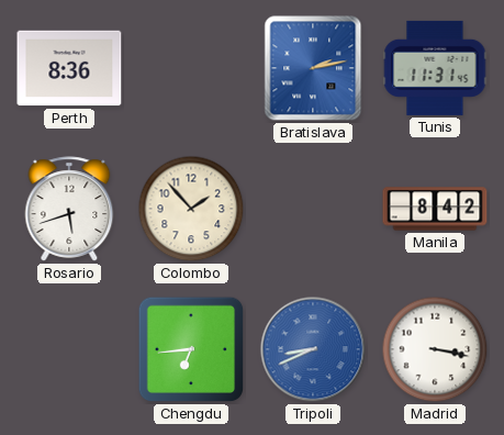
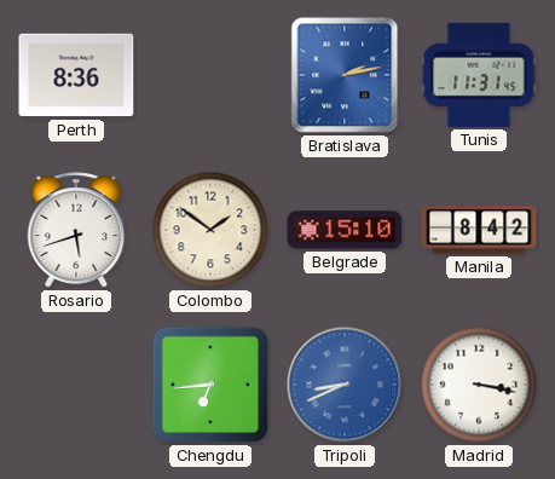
Colombo: 1:53 -> 1:51 (210, 230)
Belgrade: none -> 15:10 (345, 230)
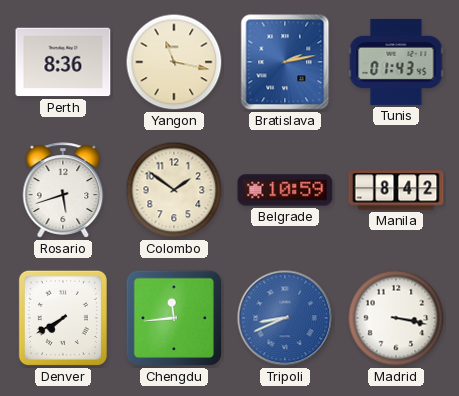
Yangon: none -> 11:17 (174, 62)
Tunis: 11:31 -> 01:43 (396, 62)
Belgrade: 15:10 -> 10:59 (285, 190)
Denver: none -> 7:40 (63, 318)
Chengdu: 6:44 -> 11:44 (174, 318)
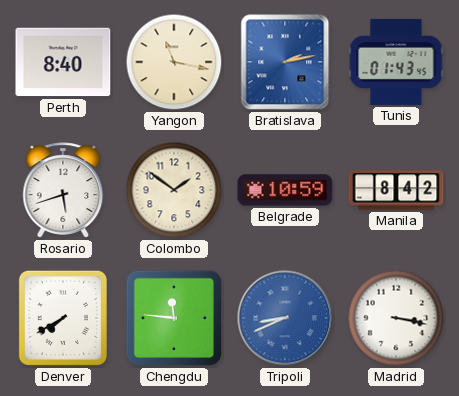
Perth: 8:36 -> 8:40 (63, 62)
Chengdu: 11:44 -> 11:46 (174, 318)
